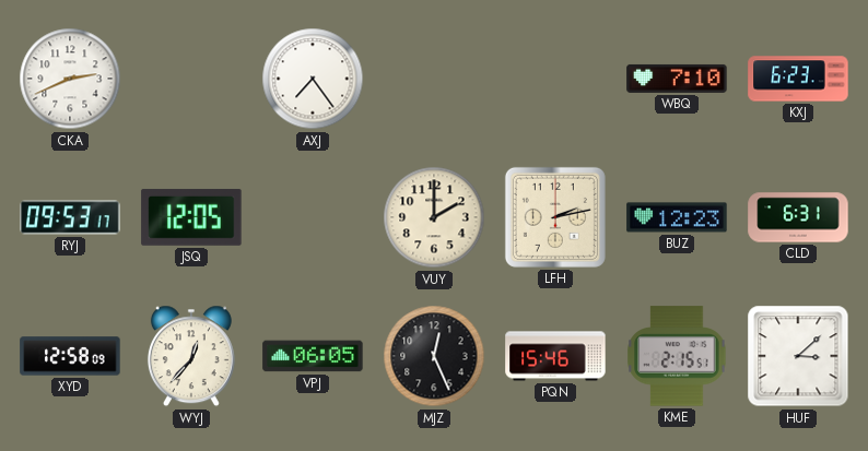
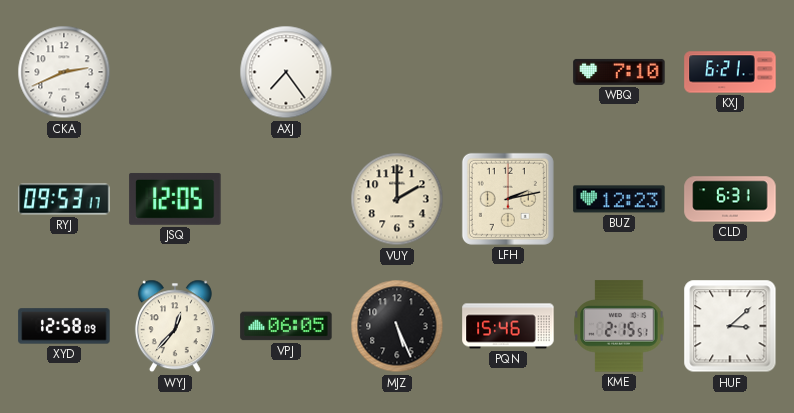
KXJ: 6:23 -> 6:21 (730, 72)
MJZ: 12:26 -> 5:26 (397, 326)
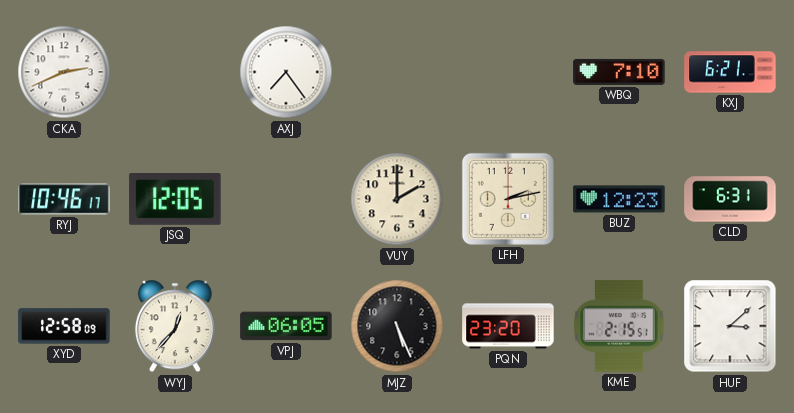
RYJ: 09:53 -> 10:46 (64, 199)
PQN: 15:46 -> 23:20 (508, 326)
